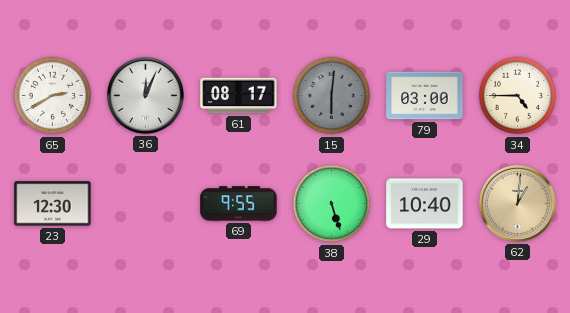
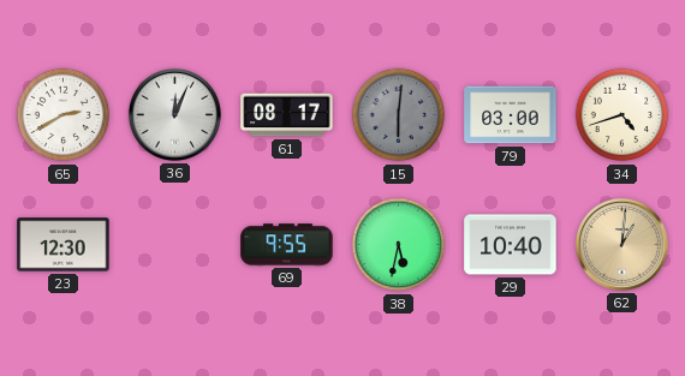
34: 4:45 -> 4:42 (623, 115)
38: 5:27 -> 5:32 (399, 245)
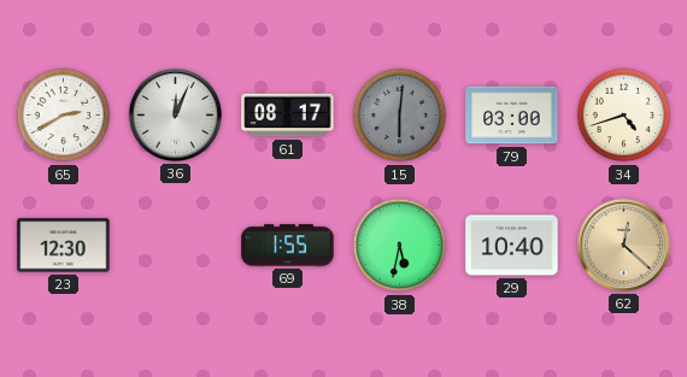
69: 9:55 -> 1:55 (288, 246)
62: 1:01 -> 12:22 (623, 245)
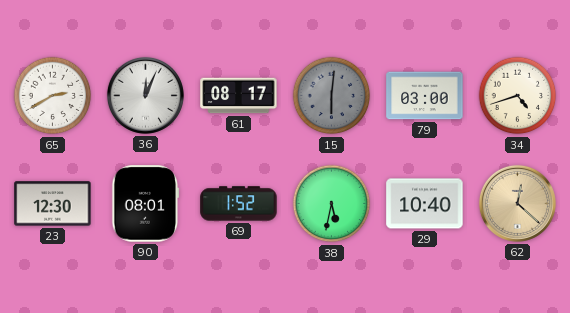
90: none -> 08:01 (146, 204)
69: 1:55 -> 1:52 (239, 204)
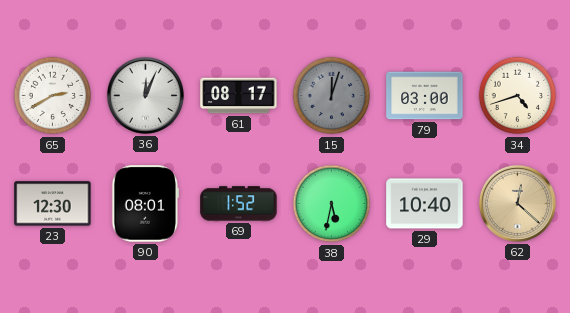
15: 6:01 -> 12:03 (332, 96)
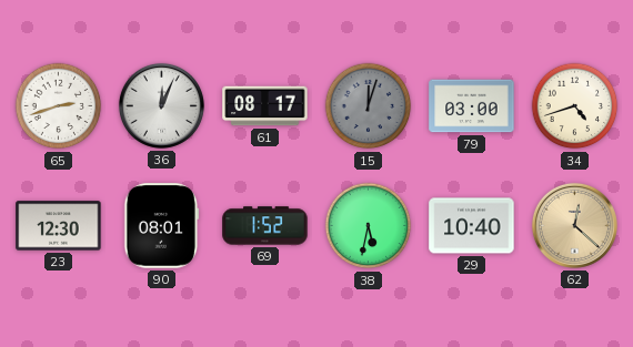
65: 2:40 -> 2:42 (59, 106)
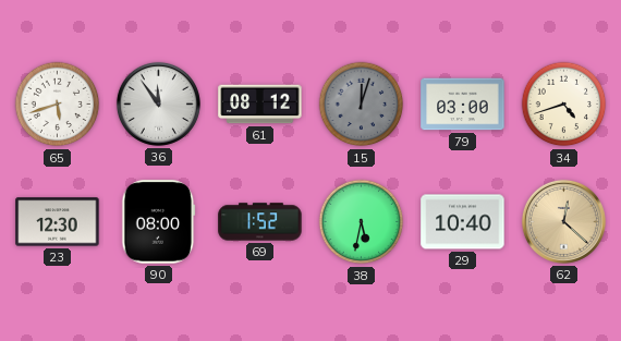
65: 2:42 -> 5:42 (58, 105)
36: 12:04 -> 11:54 (158, 103)
61: 08:17 -> 08:12 (260, 105)
90: 08:01 -> 08:00 (159, 222)
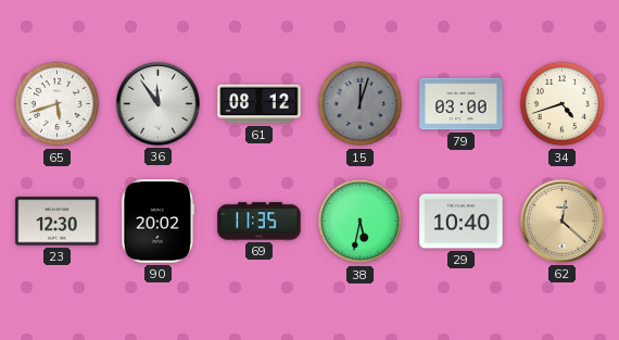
90: 08:00 -> 20:02 (159, 222)
69: 1:52 -> 11:35 (260, 222)
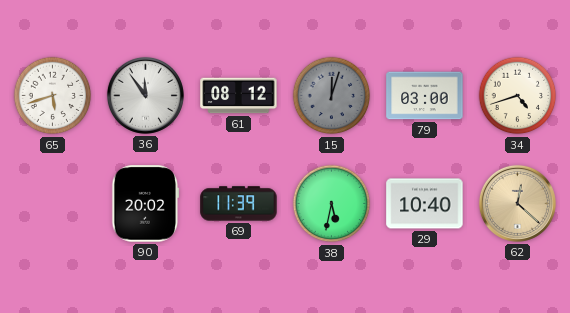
23: 12:30 -> none (58, 222)
69: 11:35 -> 11:39 (239, 204)
